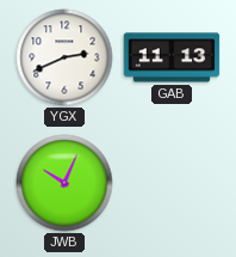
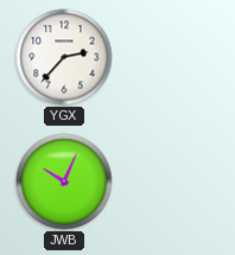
YGX: 2:41 -> 2:37 (64, 57)
GAB: 11:13 -> none (172, 57)
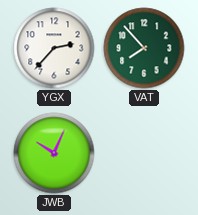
VAT: none -> 7:53 (144, 48)
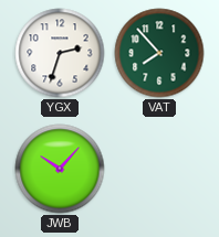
YGX: 2:37 -> 2:33 (60, 53)
JWB: 10:04 -> 10:07 (60, 169)
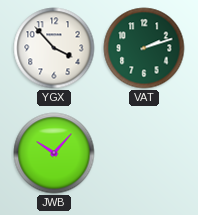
YGX: 2:33 -> 3:53 (54, 48)
VAT: 7:53 -> 2:12 (144, 48)
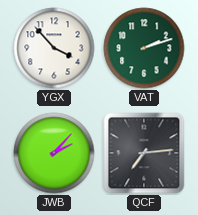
JWB: 10:07 -> 2:07 (54, 153)
QCF: none -> 7:14 (144, 153)
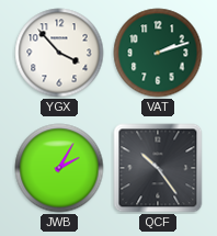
JWB: 2:07 -> 2:05 (59, 168)
QCF: 7:14 -> 10:24 (158, 168)
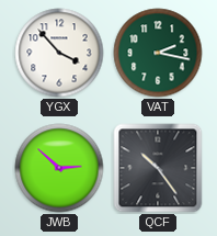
VAT: 2:12 -> 2:17 (158, 53)
JWB: 2:05 -> 2:52 (59, 168)
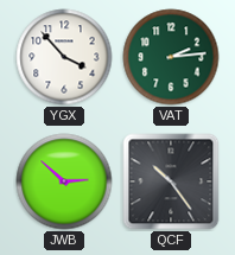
VAT: 2:17 -> 2:14 (171, 57)
